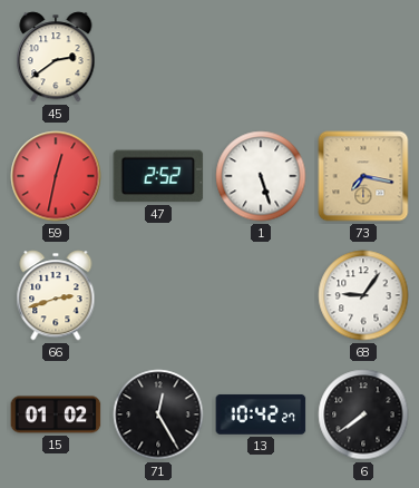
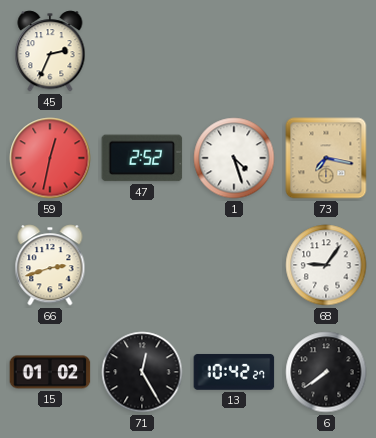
45: 2:39 -> 2:34 (50, 51)
1: 5:27 -> 4:27 (234, 158)
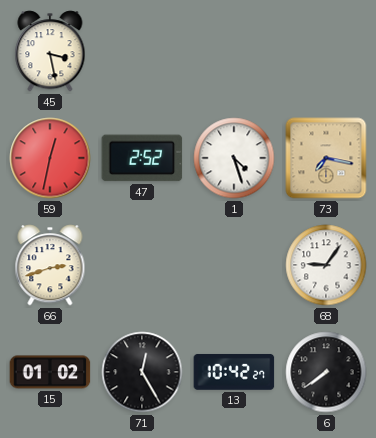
45: 2:34 -> 3:28 (50, 51)
